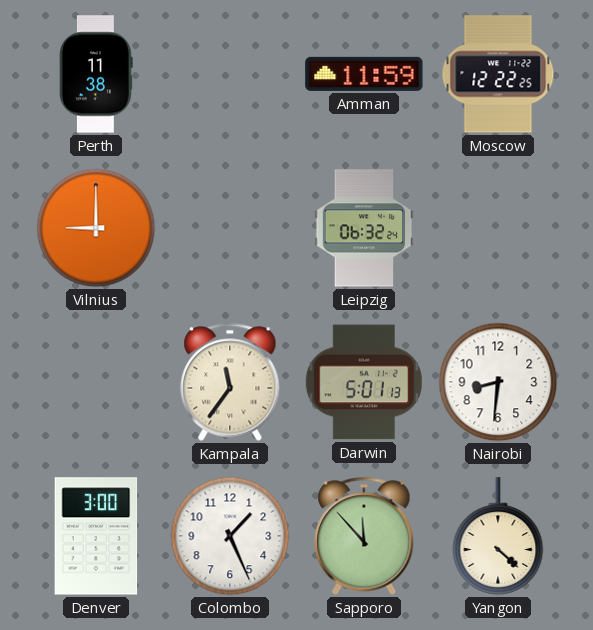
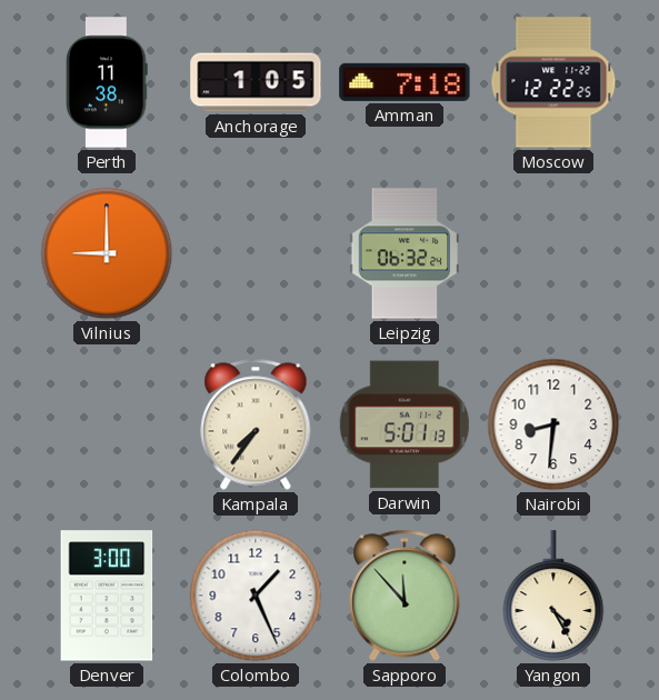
Anchorage: none -> 1:05 (256, 82)
Amman: 11:59 -> 7:18 (405, 82)
Kampala: 11:36 -> 7:36 (256, 424)
Yangon: 4:22 -> 4:25 (553, 596)
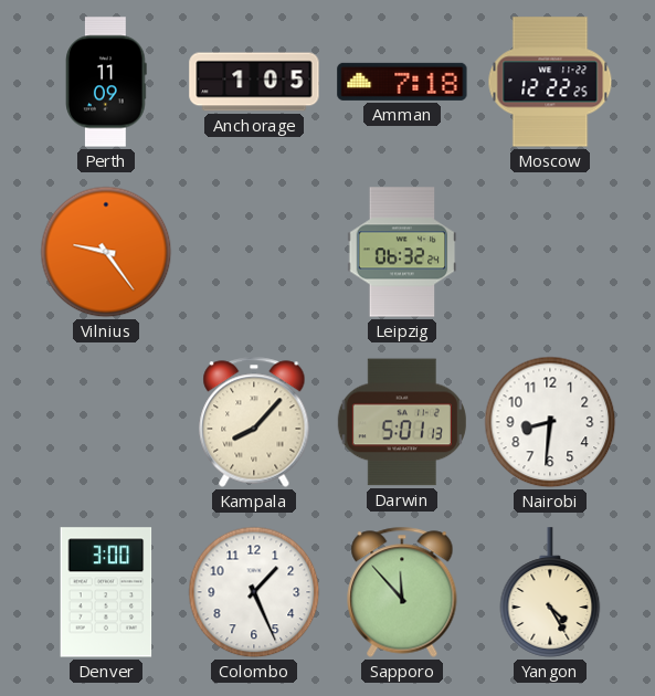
Perth: 11:38 -> 11:09 (106, 82)
Vilnius: 9:00 -> 9:24 (106, 252)
Kampala: 7:36 -> 8:07 (254, 422)
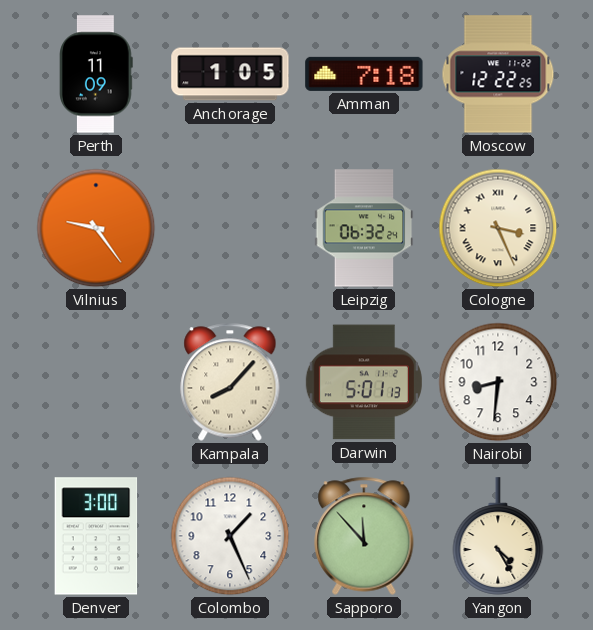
Cologne: none -> 3:26 (498, 228)
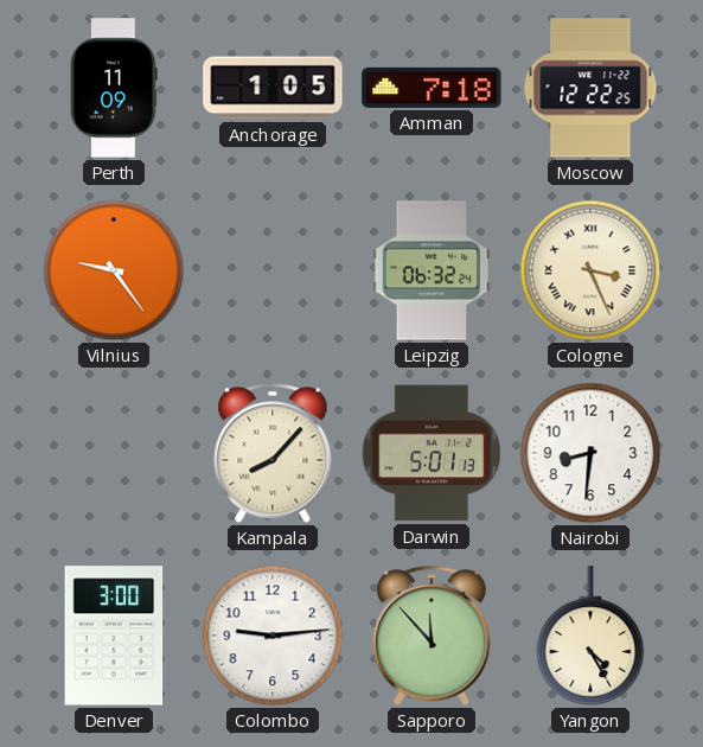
Colombo: 1:26 -> 9:14 (273, 636)
